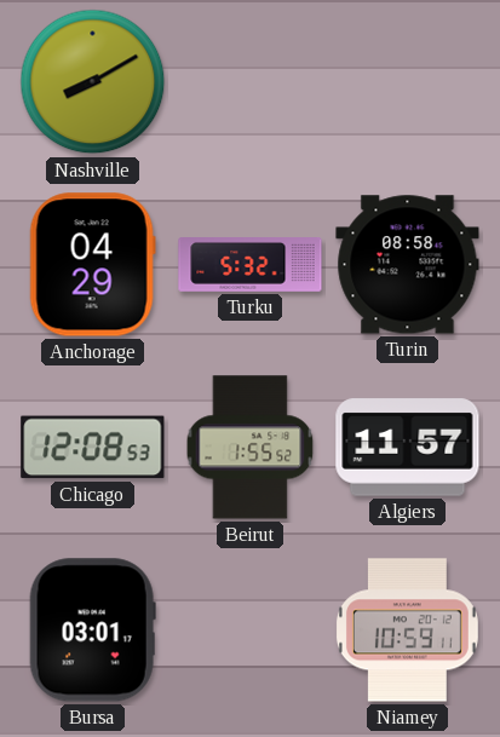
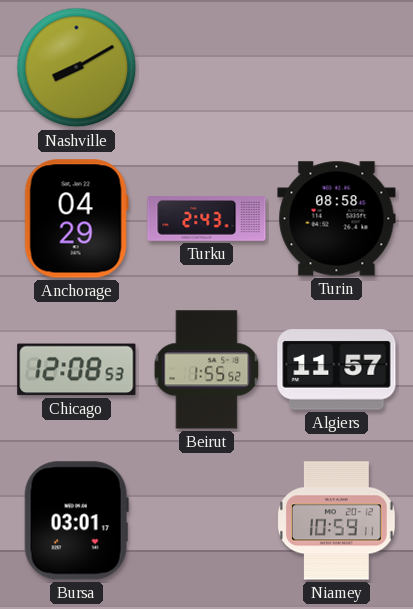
Turku: 5:32 -> 2:43 (207, 219)
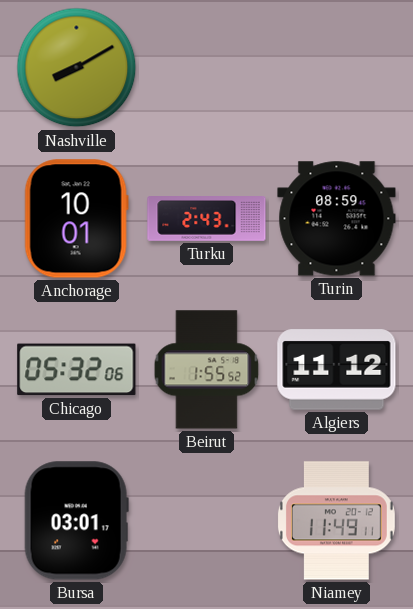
Anchorage: 04:29 -> 10:01 (76, 219)
Turin: 08:58 -> 08:59 (337, 219)
Chicago: 12:08 -> 05:32 (77, 370)
Algiers: 11:57 -> 11:12 (337, 370)
Niamey: 10:59 -> 11:49 (336, 521)
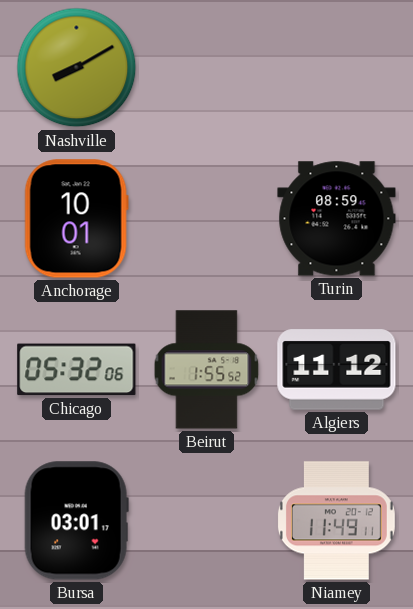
Turku: 2:43 -> none (207, 219)
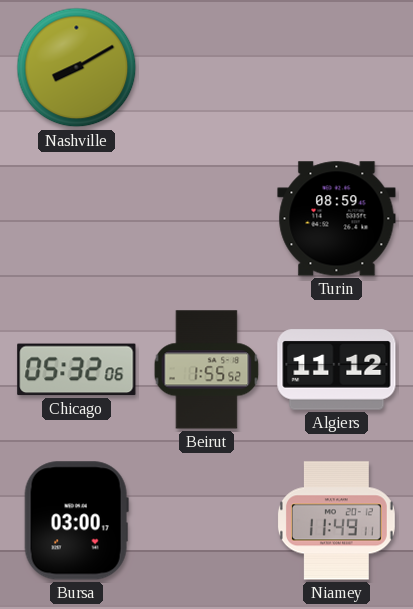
Anchorage: 10:01 -> none (76, 219)
Bursa: 03:01 -> 03:00 (76, 521)
